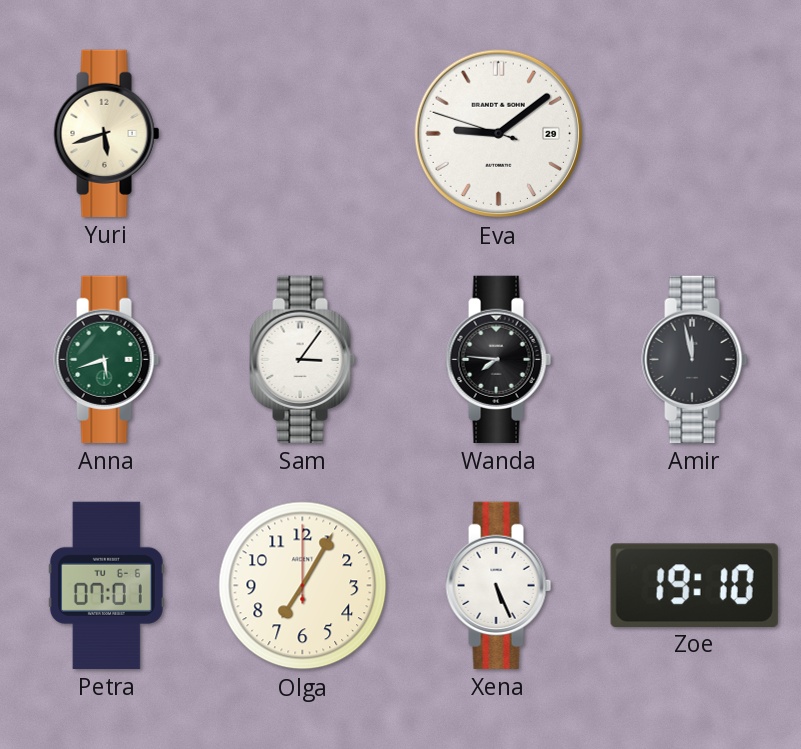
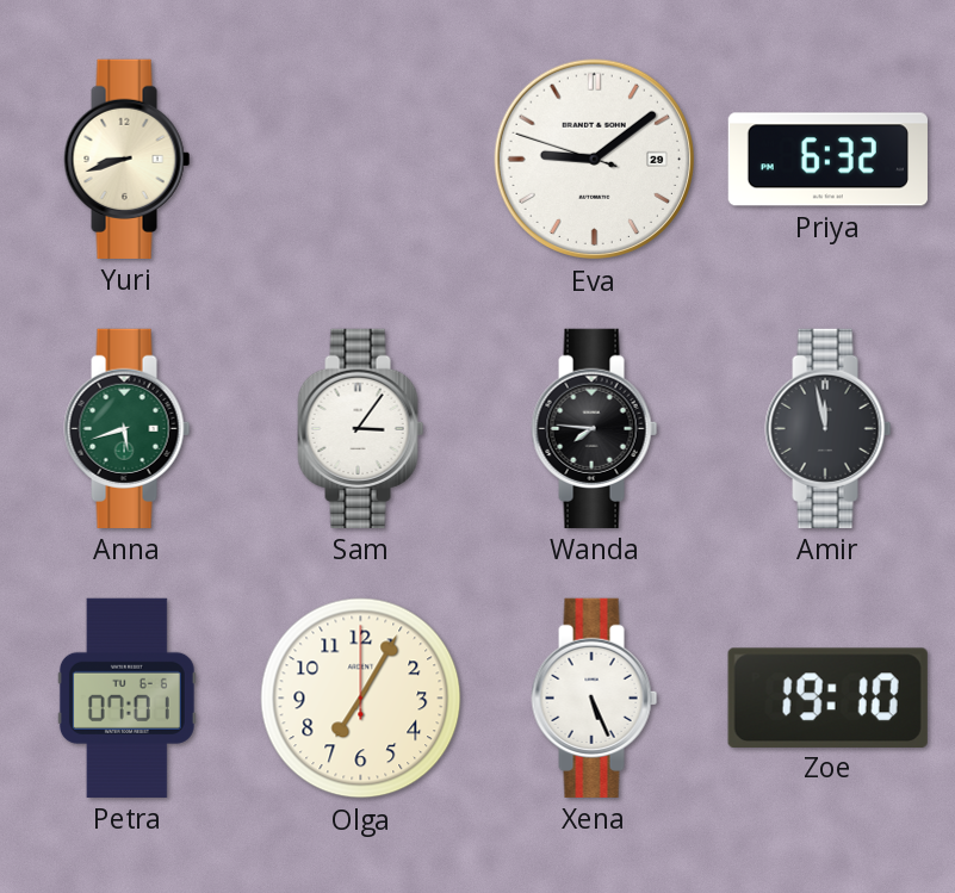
Yuri: 5:42 -> 8:42 (128, 159)
Priya: none -> 6:32 (827, 160)
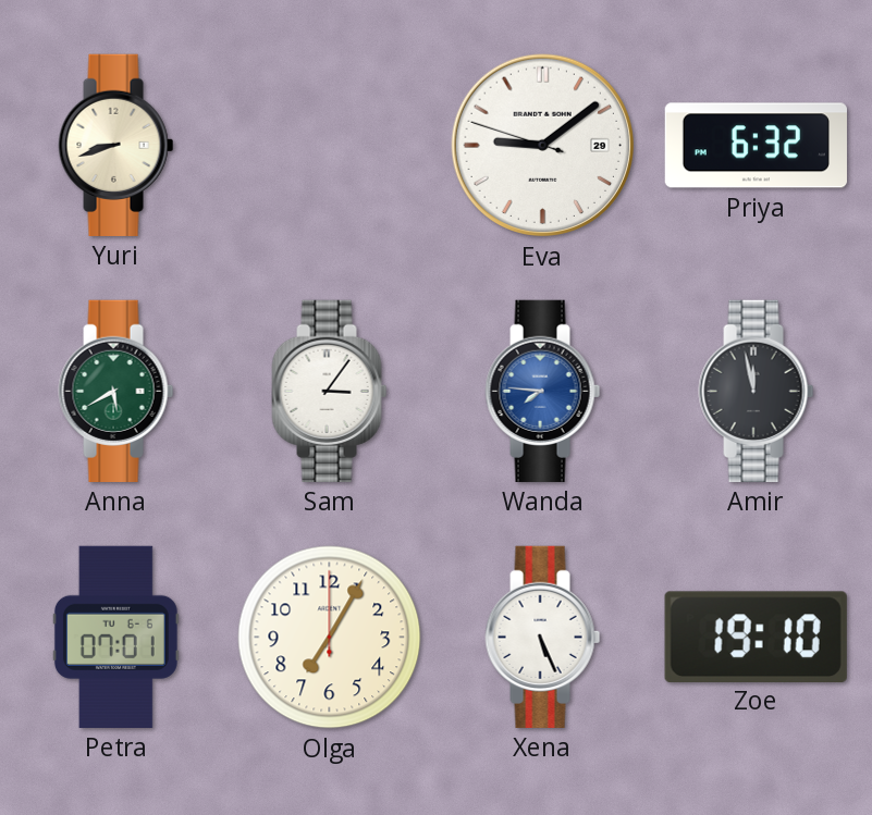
Anna: 5:42 -> 5:40 (116, 391)
Wanda dial: black -> blue (543, 391)
